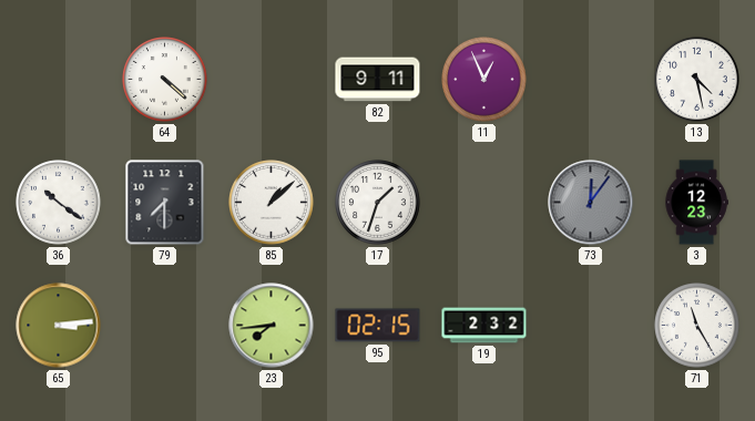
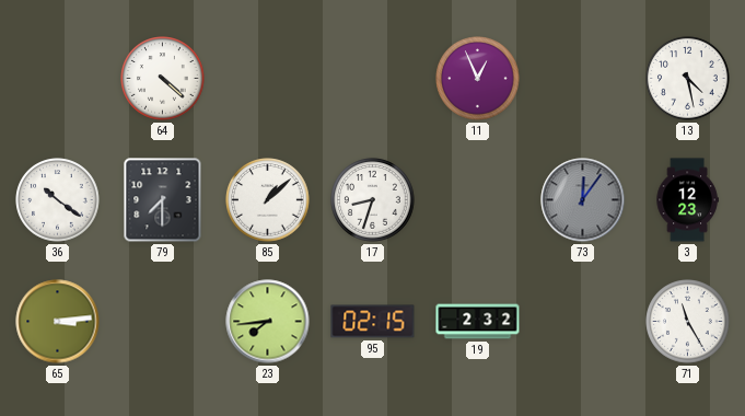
82: 9:11 -> none (378, 80)
17: 1:33 -> 8:33 (373, 200)
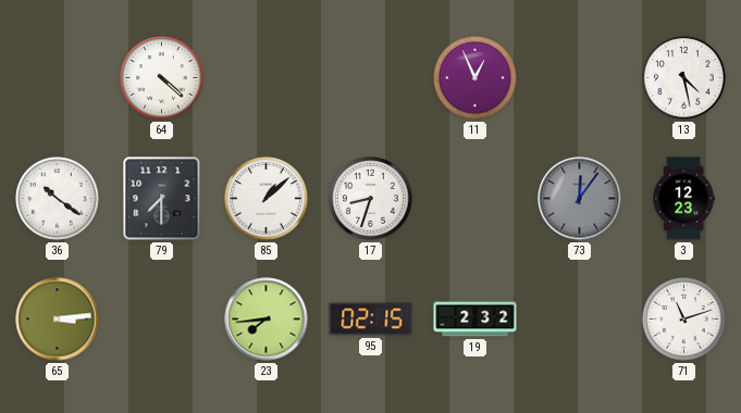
71: 11:25 -> 11:12 (684, 320)
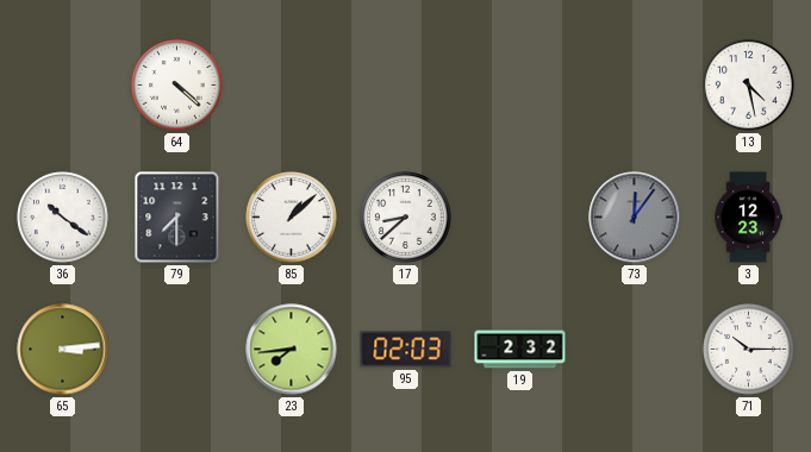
11: 12:56 -> none (476, 78)
17: 8:33 -> 8:38 (406, 218)
95: 02:15 -> 02:03 (406, 350)
71: 11:12 -> 10:15 (749, 350)
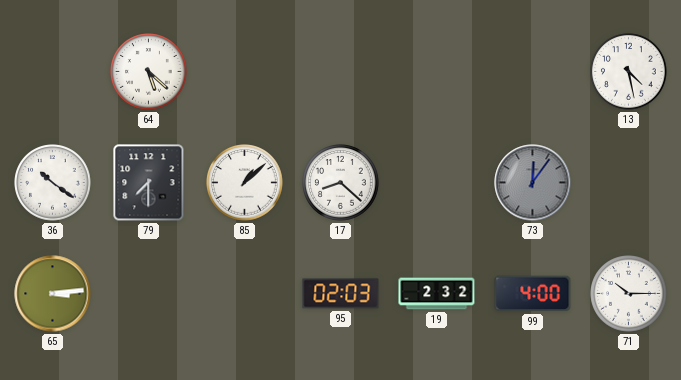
64: 4:22 -> 5:22 (149, 72)
17: 8:38 -> 8:22 (341, 183)
3: 12:23 -> none (748, 218)
23: 7:44 -> none (292, 350)
99: none -> 4:00 (533, 294)
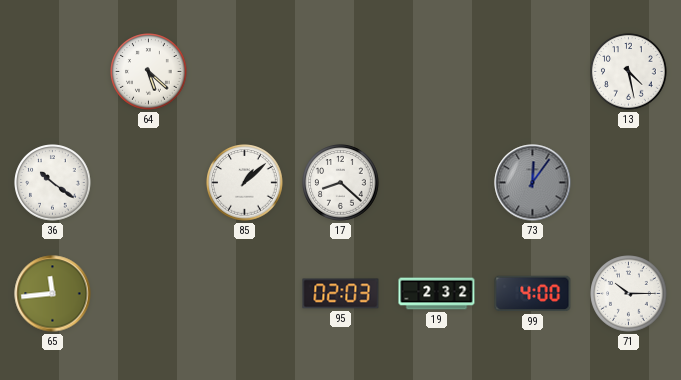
79: 7:30 -> none (149, 183)
65: 3:14 -> 11:44 (53, 294)
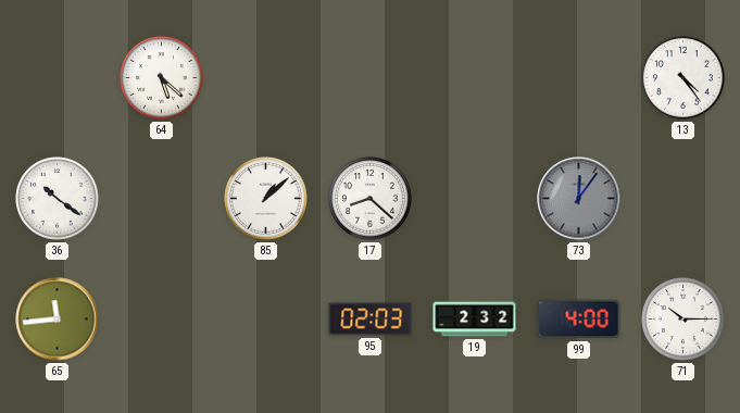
13: 4:28 -> 4:24 (683, 78)
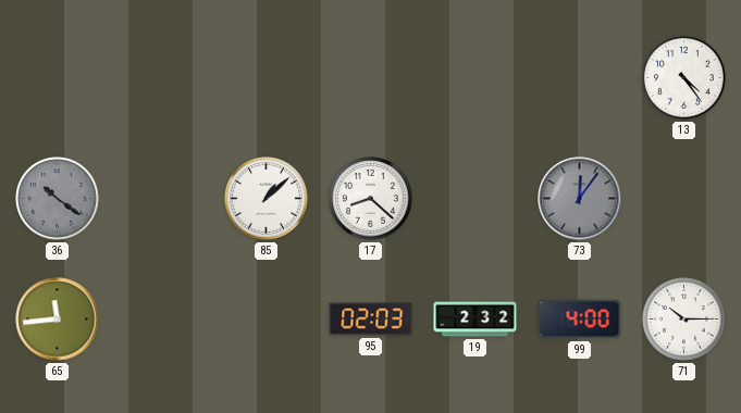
64: 5:22 -> none (162, 78)
36 dial: white -> grey (58, 199)
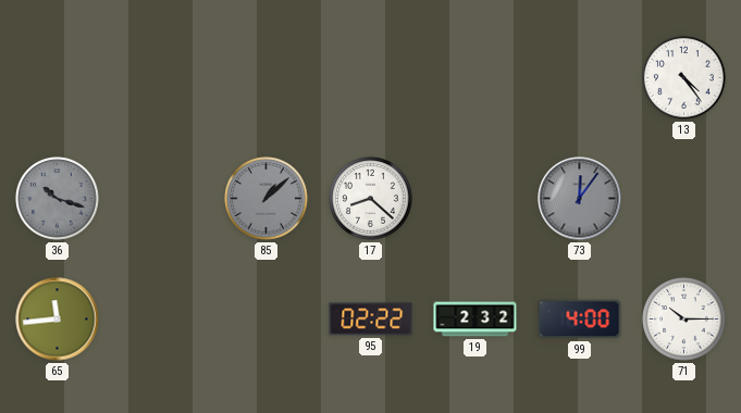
36: 10:21 -> 10:18 (58, 199)
85 dial: white -> grey (267, 199)
95: 02:03 -> 02:22 (371, 320)
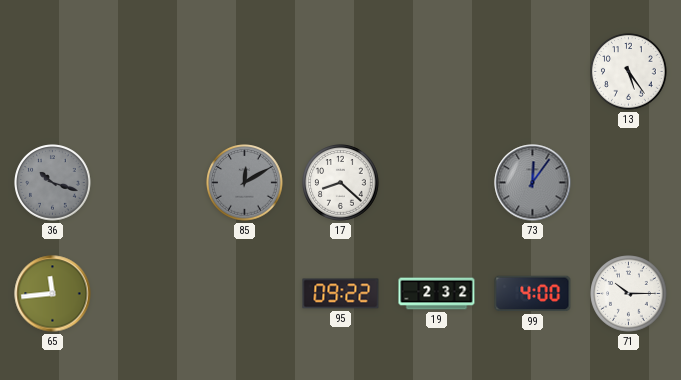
13: 4:24 -> 5:24 (629, 72)
85: 1:08 -> 12:10 (245, 183)
95: 02:22 -> 09:22 (341, 294)
